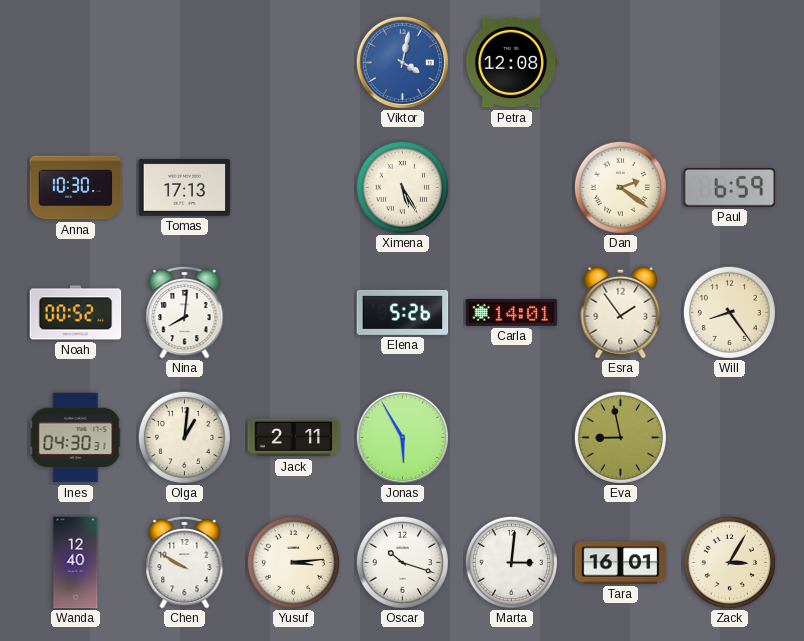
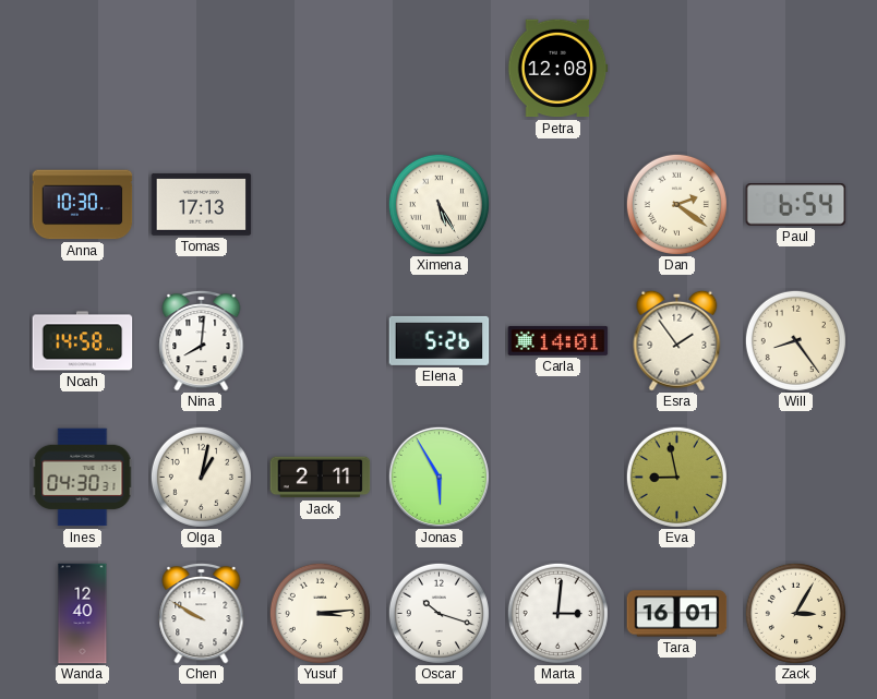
Viktor: 4:02 -> none (402, 62)
Paul: 6:59 -> 6:54 (796, 205)
Noah: 00:52 -> 14:58 (83, 341)
Olga: 1:01 -> 1:02 (201, 477)
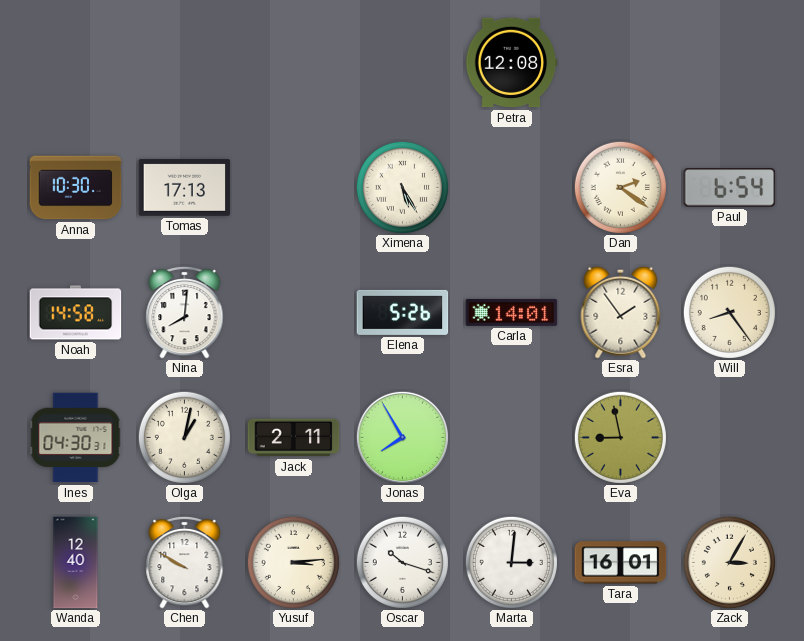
Jonas: 5:55 -> 7:55 (402, 437)
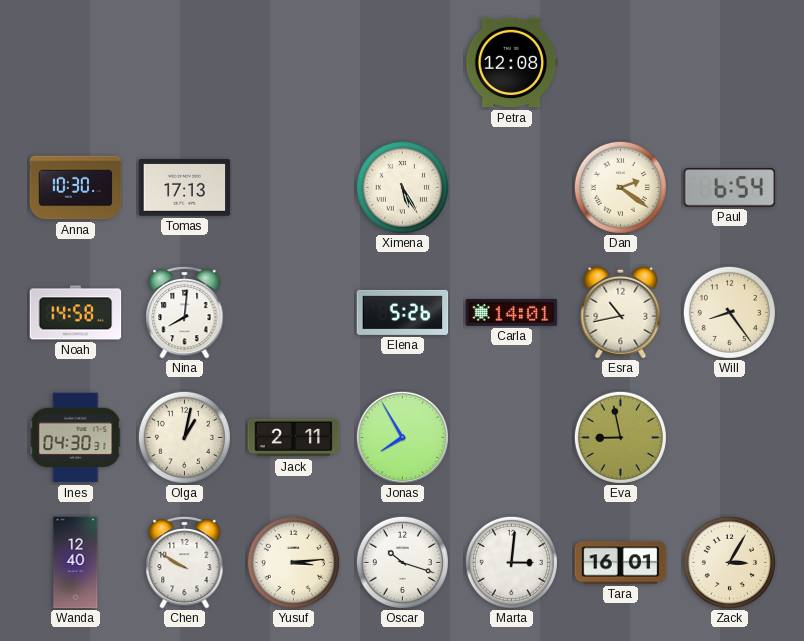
Esra: 1:54 -> 10:43 (621, 312)
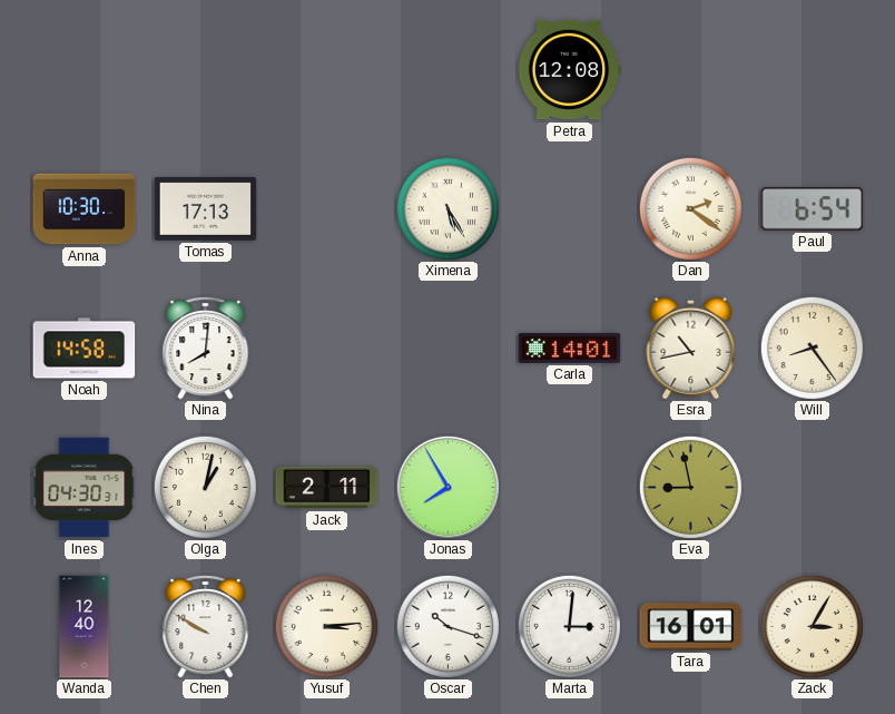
Elena: 5:26 -> none (403, 312)
